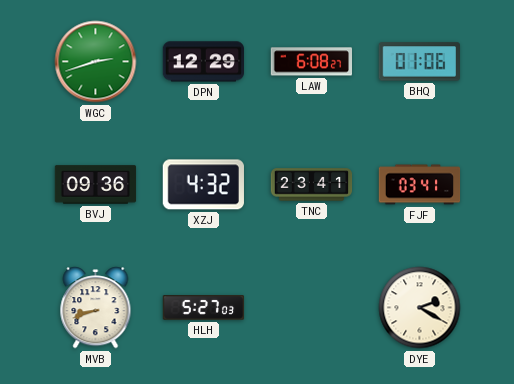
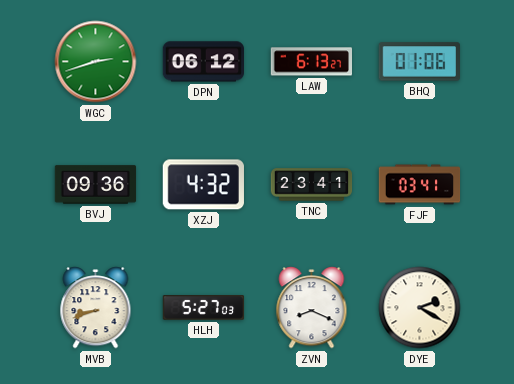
DPN: 12:29 -> 06:12 (204, 62)
LAW: 6:08 -> 6:13 (311, 62)
ZVN: none -> 8:19 (312, 308)
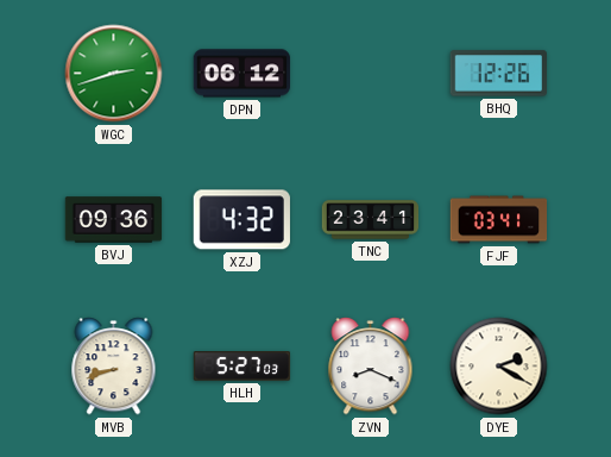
LAW: 6:13 -> none (311, 62)
BHQ: 01:06 -> 12:26 (498, 74)
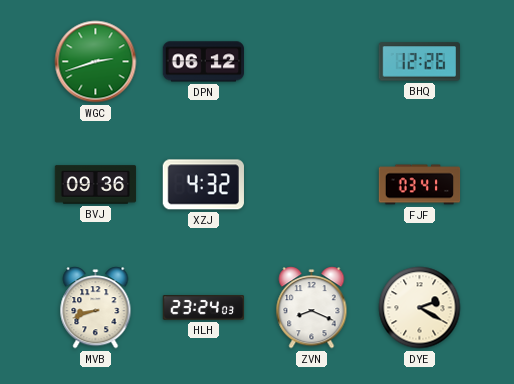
TNC: 23:41 -> none (371, 220)
HLH: 5:27 -> 23:24 (204, 308)
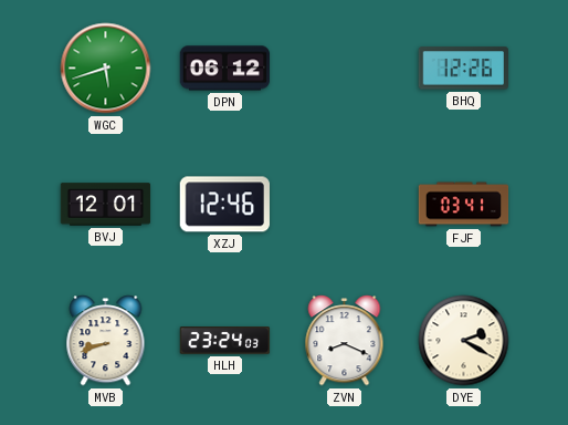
WGC: 2:42 -> 5:42 (106, 69)
BVJ: 09:36 -> 12:01 (106, 205)
XZJ: 4:32 -> 12:46 (224, 205)
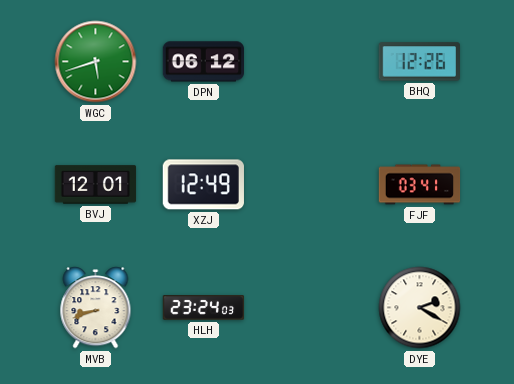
XZJ: 12:46 -> 12:49 (203, 185)
ZVN: 8:19 -> none (345, 341)
